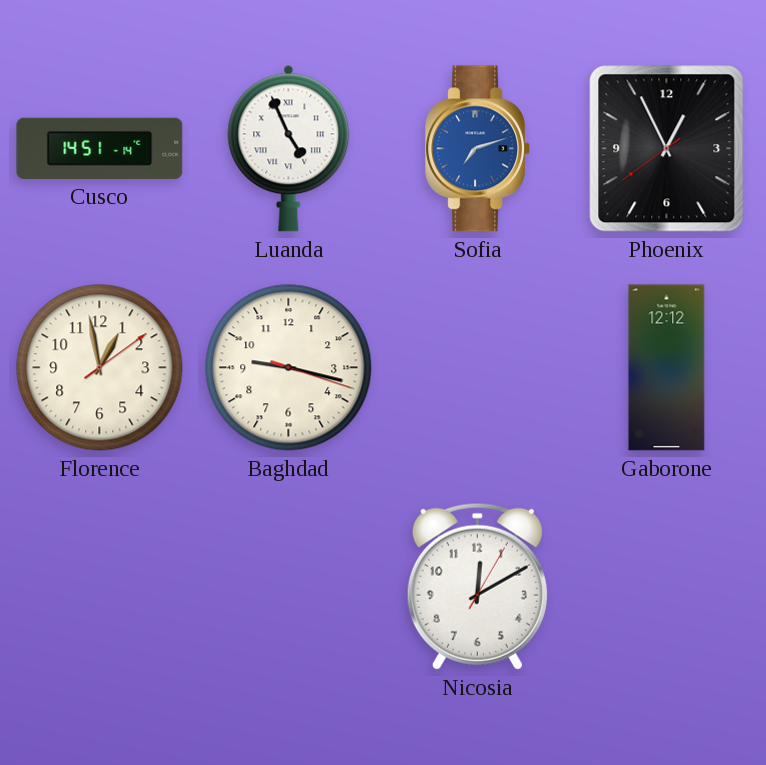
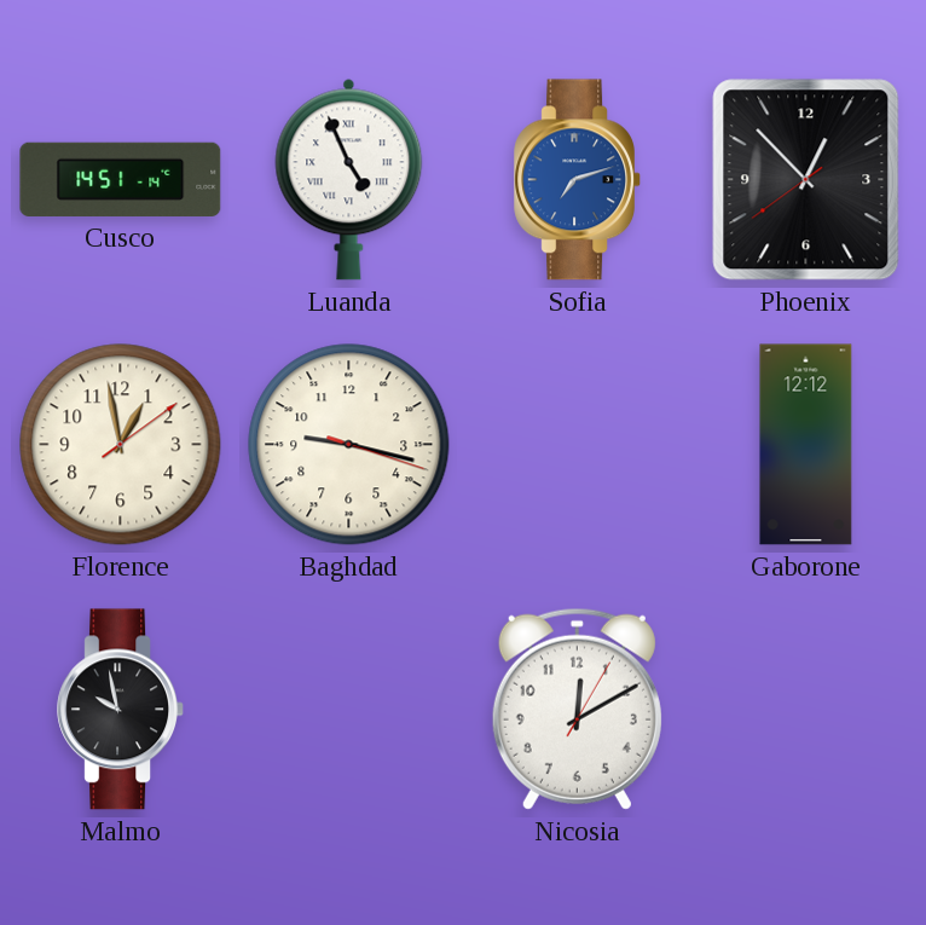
Phoenix: 12:55 -> 12:52 (806, 180)
Malmo: none -> 9:58 (120, 710)
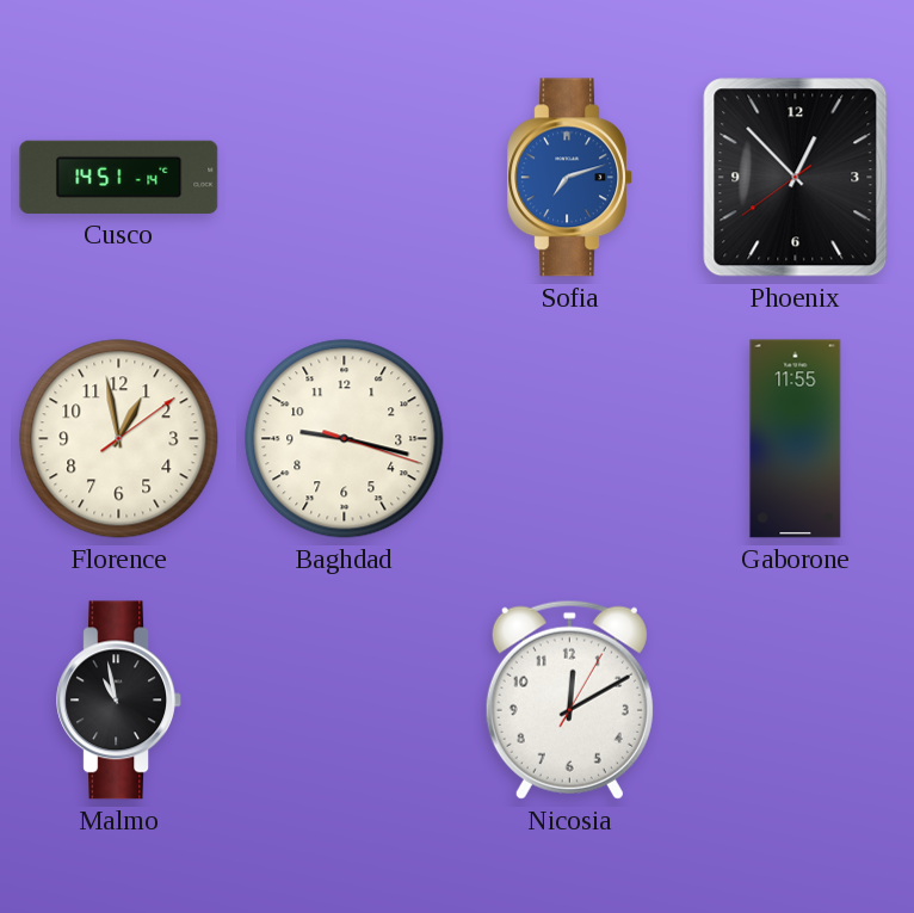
Luanda: 4:56 -> none (349, 179)
Gaborone: 12:12 -> 11:55 (796, 439)
Malmo: 9:58 -> 10:58 (118, 701)
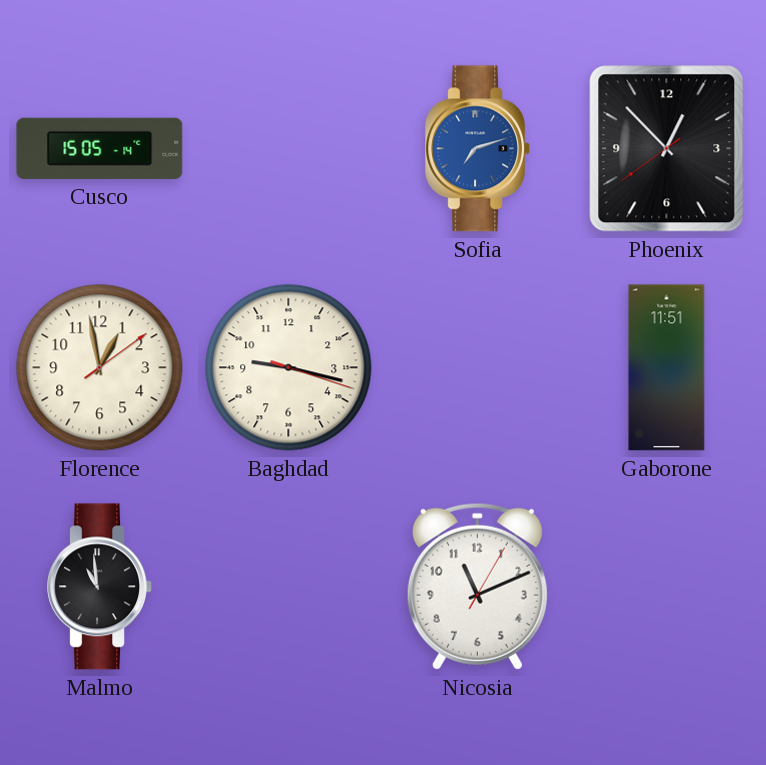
Cusco: 14:51 -> 15:05 (100, 148)
Gaborone: 11:55 -> 11:51 (667, 368)
Malmo: 10:58 -> 10:59 (99, 587)
Nicosia: 12:10 -> 11:11 (477, 586)
